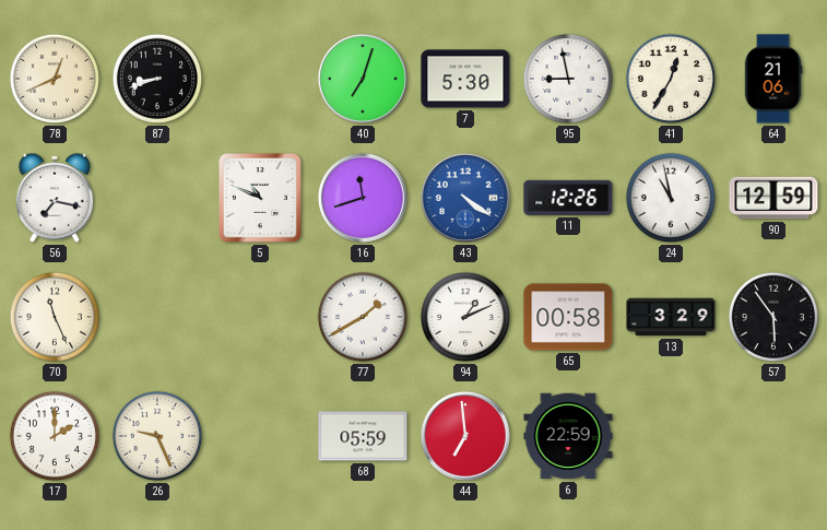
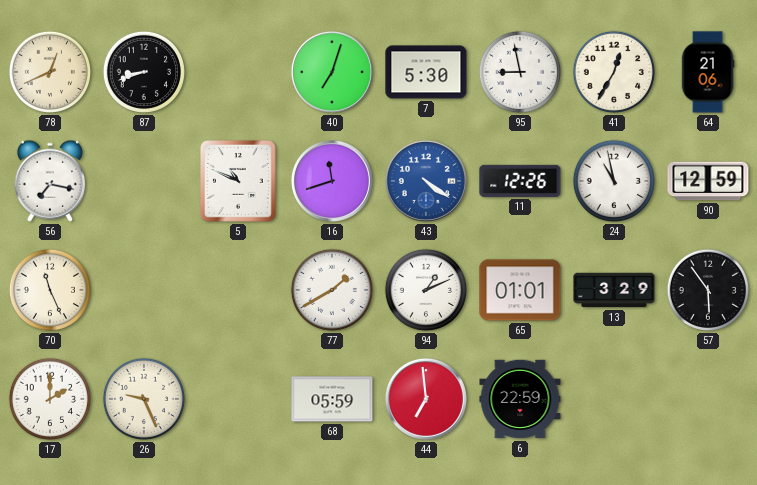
65: 00:58 -> 01:01 (520, 290)
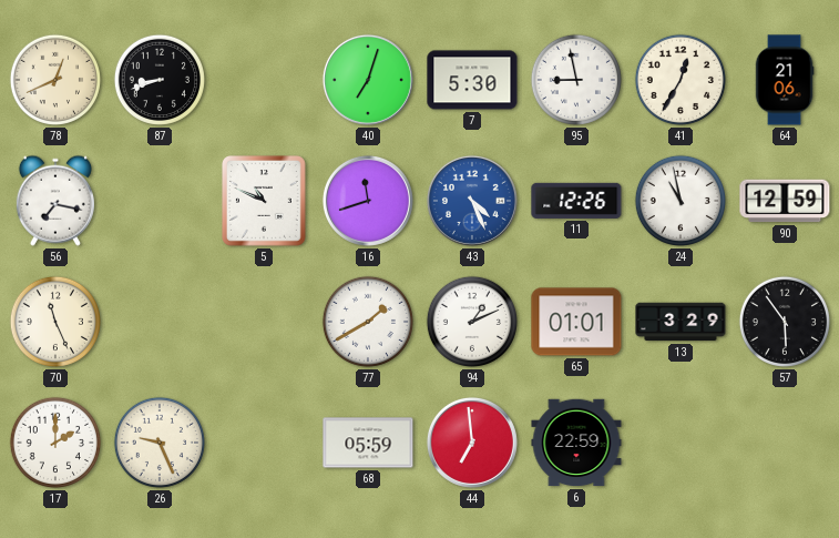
43: 4:21 -> 4:26 (472, 201)
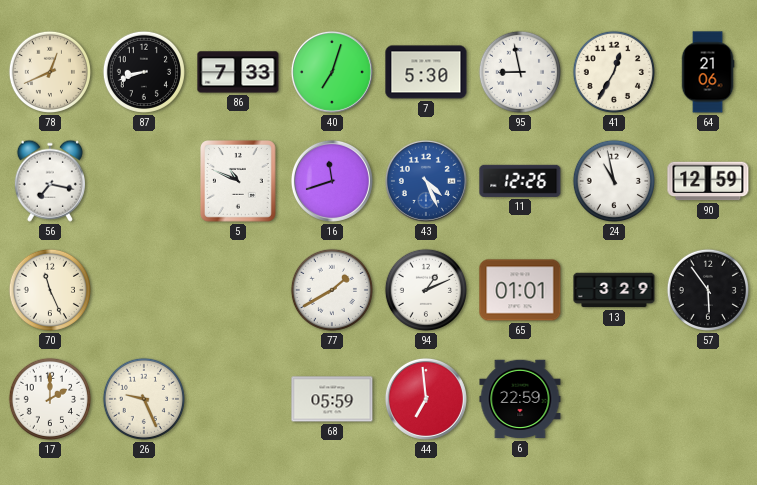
86: none -> 7:33 (238, 72)
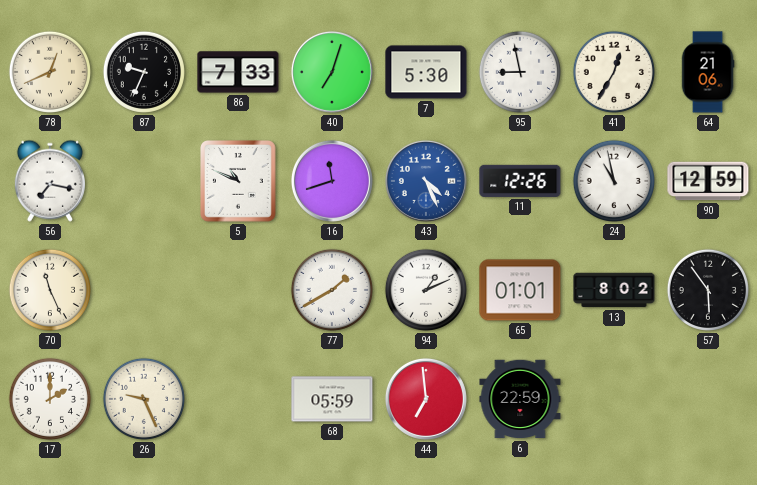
87: 8:42 -> 9:34 (144, 72)
13: 3:29 -> 8:02 (614, 290)
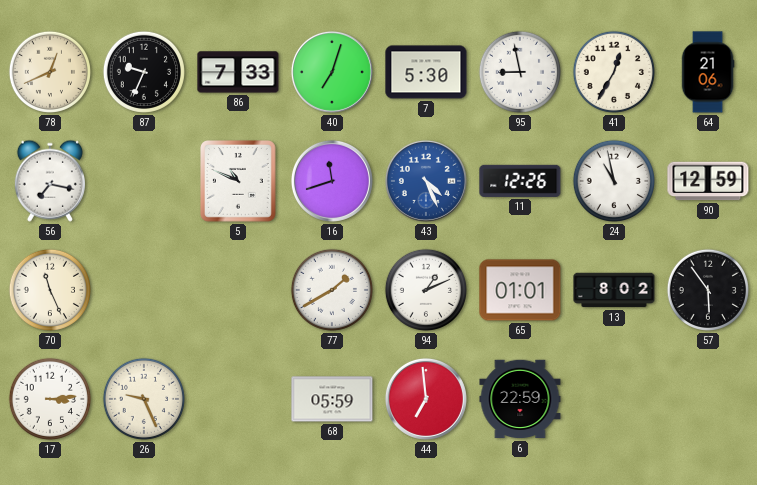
17: 2:00 -> 3:14 (50, 399)
